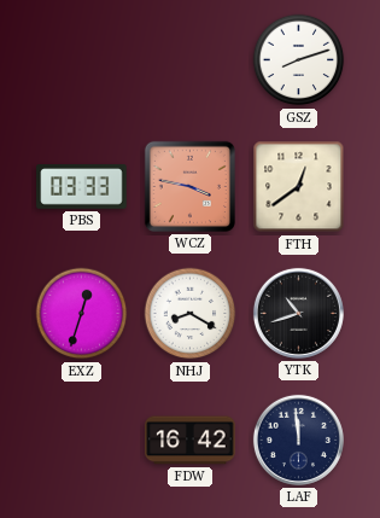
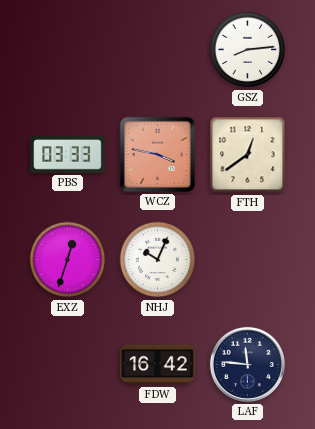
GSZ: 8:12 -> 8:14 (248, 50)
NHJ: 8:20 -> 10:04 (158, 260)
YTK: 10:42 -> none (298, 313)
LAF: 11:59 -> 11:46 (247, 364)
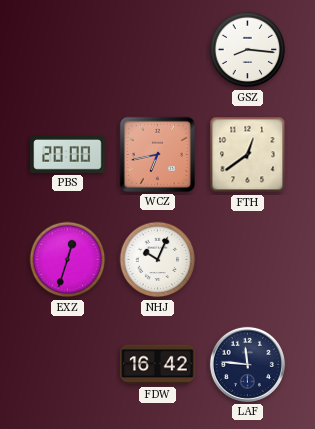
GSZ: 8:14 -> 8:16 (248, 50)
PBS: 03:33 -> 20:00 (68, 155)
WCZ: 3:47 -> 6:43 (157, 154)
